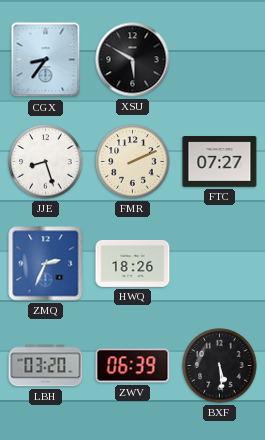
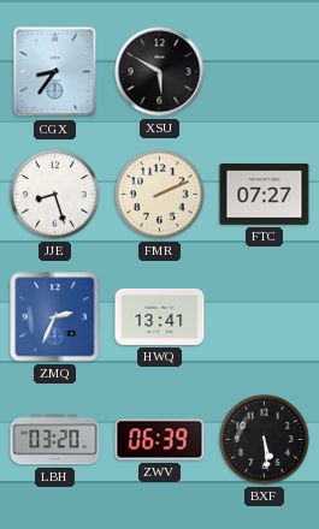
HWQ: 18:26 -> 13:41 (160, 316)
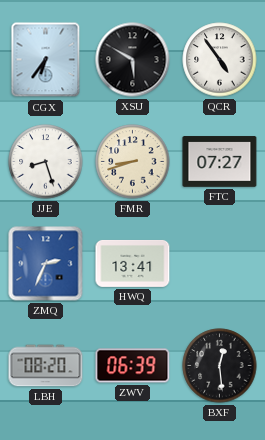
CGX: 8:36 -> 6:36 (46, 60)
QCR: none -> 4:54 (220, 60)
FMR: 2:11 -> 8:42 (133, 162)
LBH: 03:20 -> 08:20 (46, 366)
BXF: 5:29 -> 12:29 (220, 366)
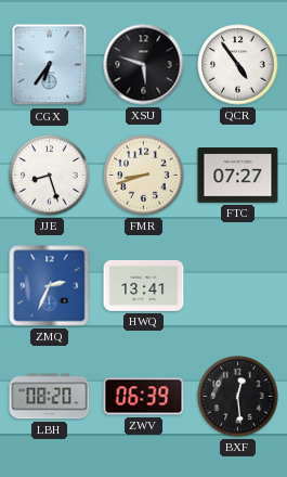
XSU: 5:50 -> 5:48 (144, 65)
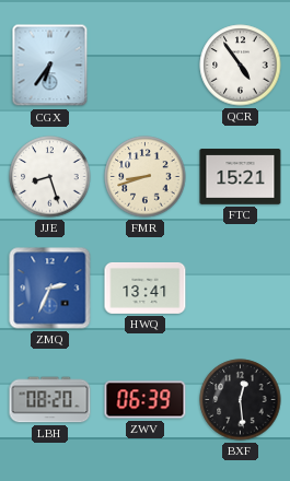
XSU: 5:48 -> none (144, 65)
FTC: 07:27 -> 15:21 (241, 177)
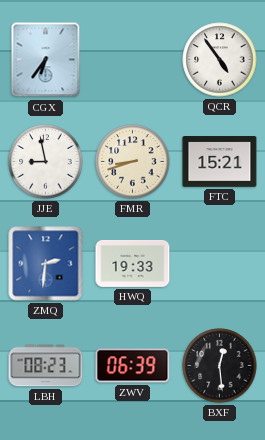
JJE: 8:27 -> 8:58 (46, 162)
ZMQ: 2:34 -> 2:31 (46, 264)
HWQ: 13:41 -> 19:33 (133, 263)
LBH: 08:20 -> 08:23 (46, 366)
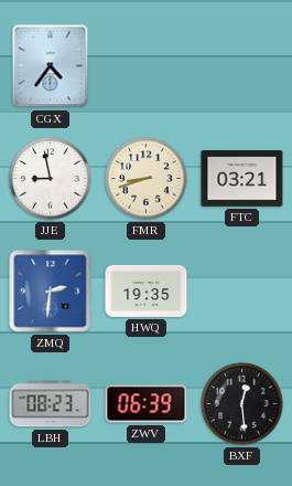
CGX: 6:36 -> 4:36 (51, 66)
QCR: 4:54 -> none (220, 60)
FTC: 15:21 -> 03:21 (242, 179)
HWQ: 19:33 -> 19:35 (147, 290)
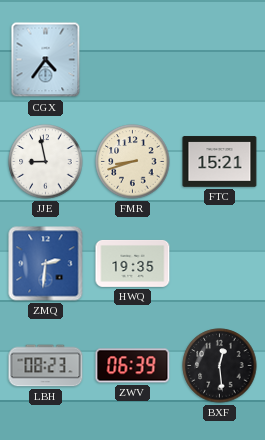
FTC: 03:21 -> 15:21 (220, 162)
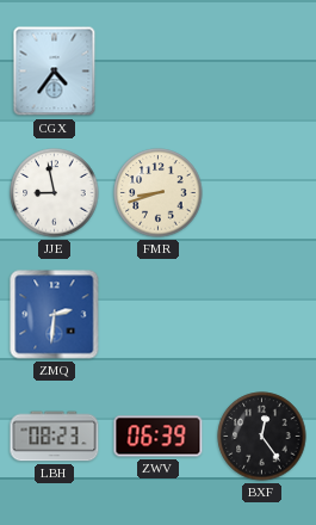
FTC: 15:21 -> none (220, 162)
HWQ: 19:35 -> none (133, 263)
BXF: 12:29 -> 12:24 (262, 437)
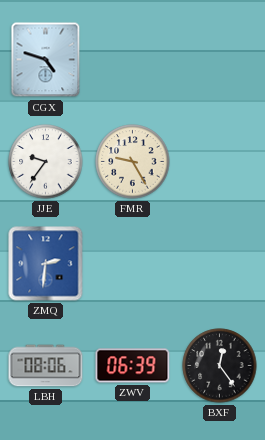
CGX: 4:36 -> 4:48 (46, 60)
JJE: 8:58 -> 9:36 (46, 162)
FMR: 8:42 -> 9:25 (133, 162)
LBH: 08:23 -> 08:06 (46, 366)
